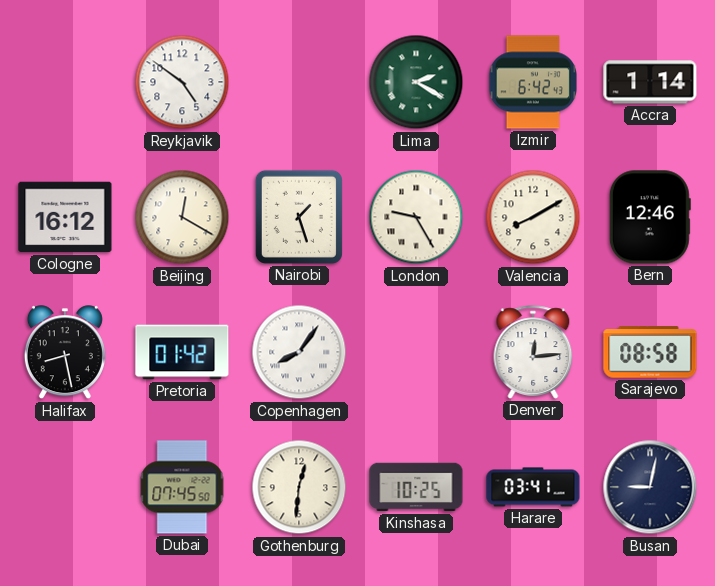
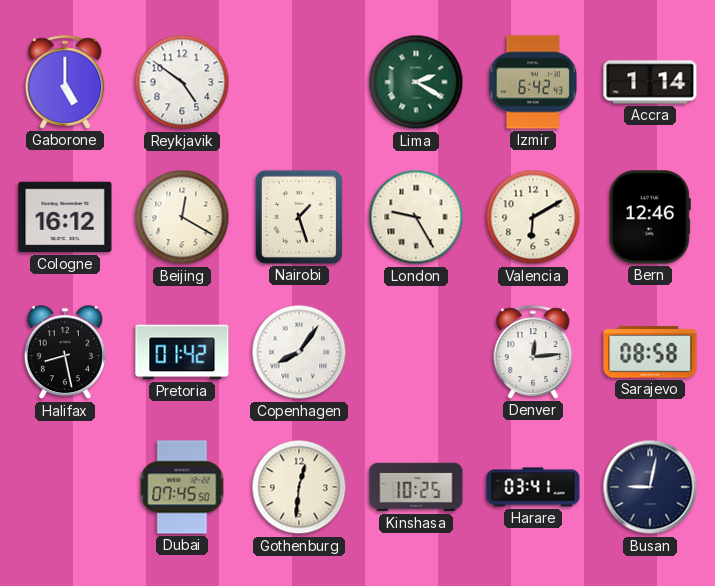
Gaborone: none -> 5:00 (65, 82)
Valencia: 8:10 -> 6:10 (533, 217)
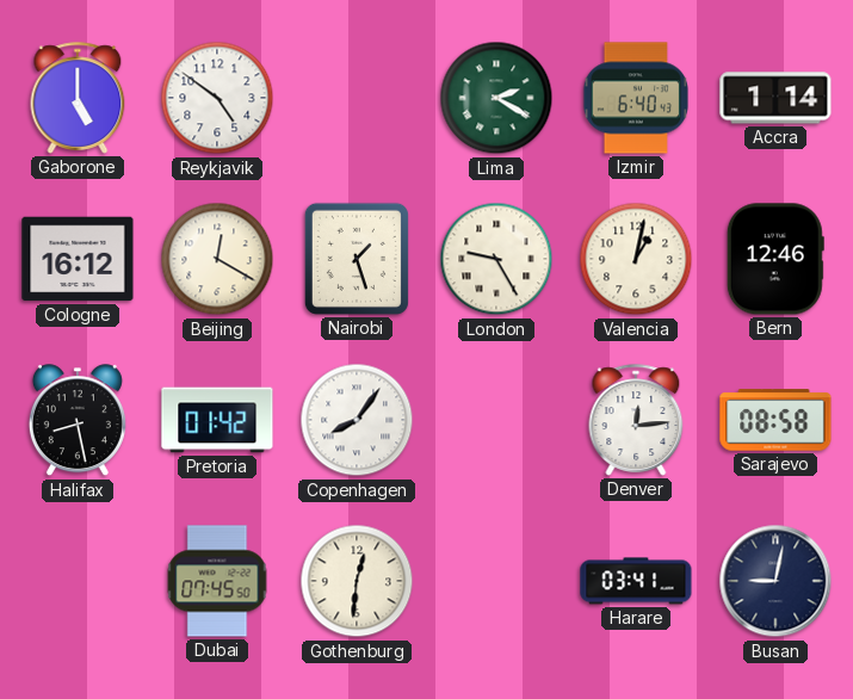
Izmir: 6:42 -> 6:40 (636, 98)
Valencia: 6:10 -> 1:02 (636, 259)
Kinshasa: 10:25 -> none (416, 487)
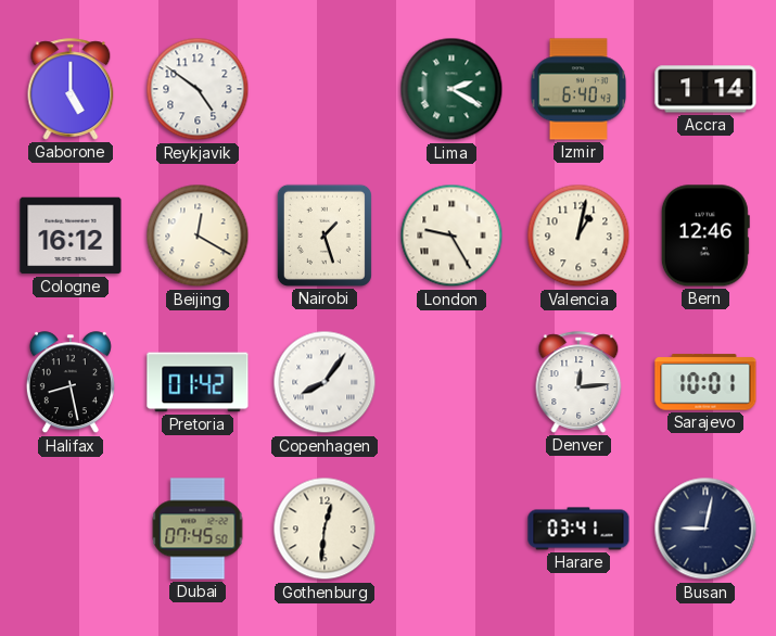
Sarajevo: 08:58 -> 10:01 (705, 382)
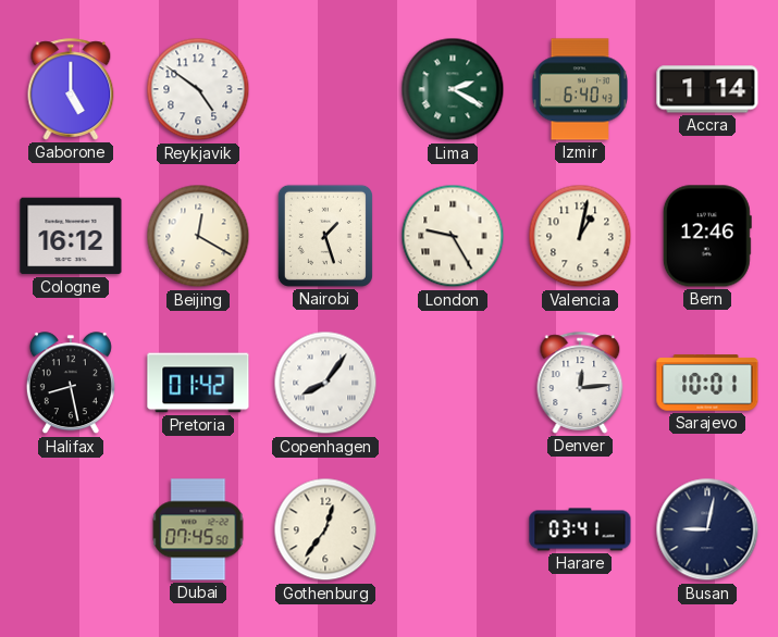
Gothenburg: 12:31 -> 12:36 (325, 529)
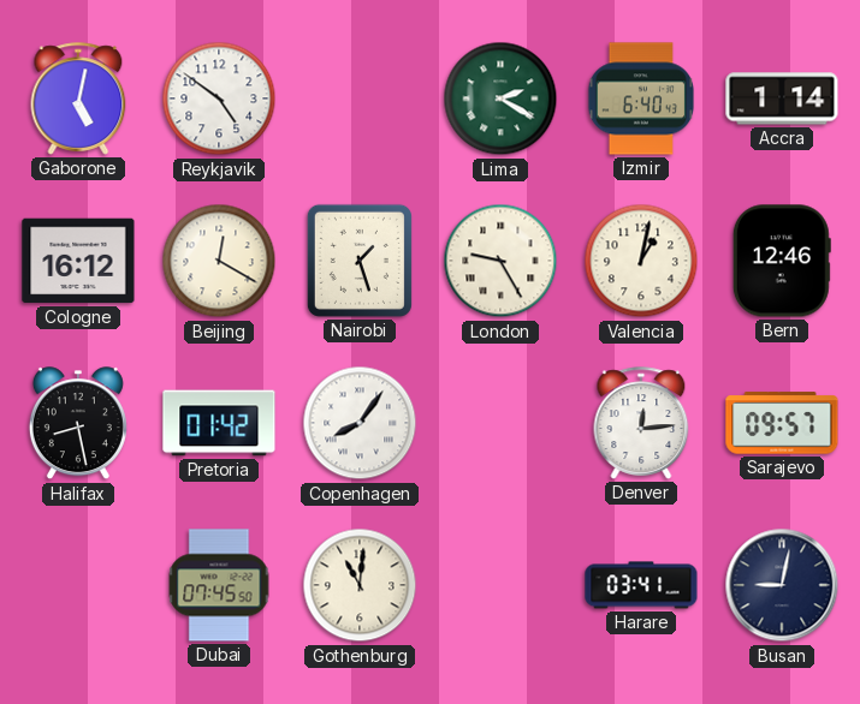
Gaborone: 5:00 -> 5:02 (78, 99)
Sarajevo: 10:01 -> 09:57 (782, 423)
Gothenburg: 12:36 -> 11:01 (360, 585)
